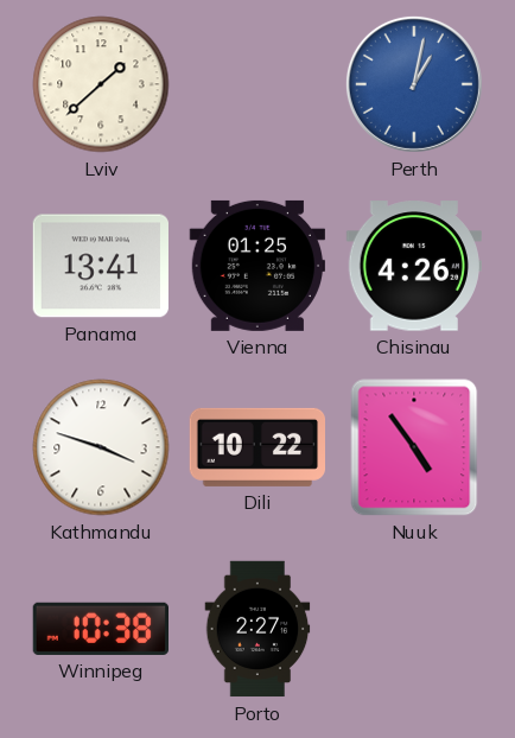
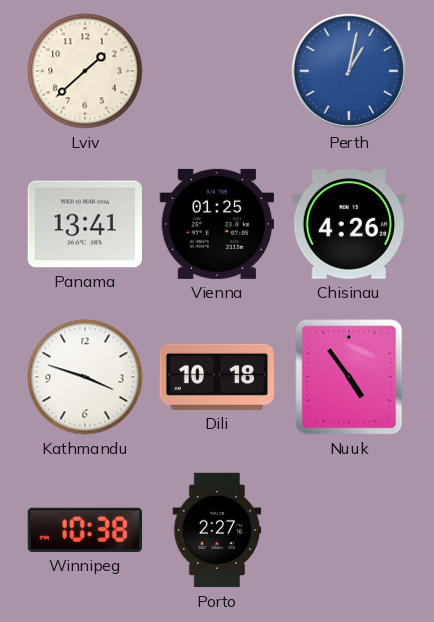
Dili: 10:22 -> 10:18 (217, 377)
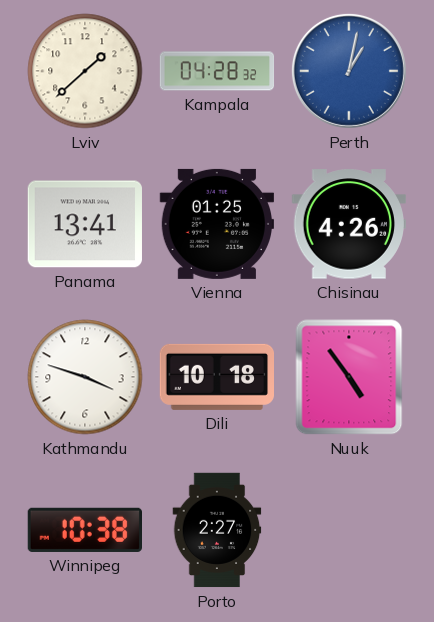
Kampala: none -> 04:28 (217, 71)
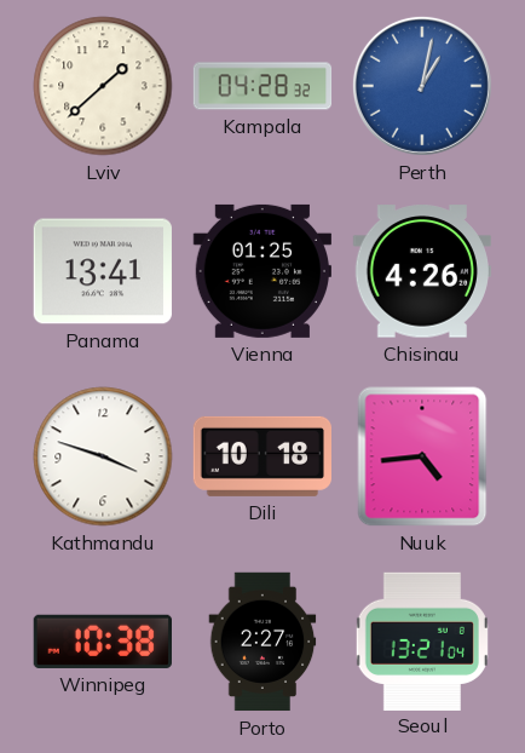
Nuuk: 4:54 -> 4:44 (422, 456)
Seoul: none -> 13:21 (422, 640)
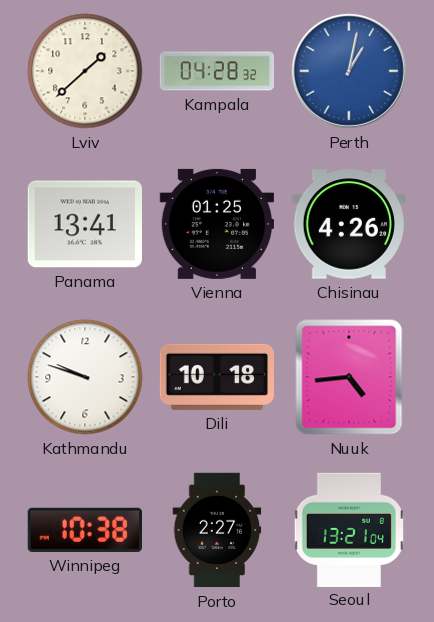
Kathmandu: 3:48 -> 9:48 (85, 377)
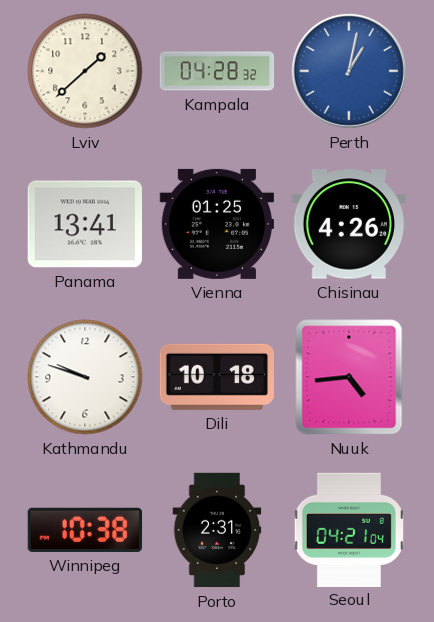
Porto: 2:27 -> 2:31 (217, 530)
Seoul: 13:21 -> 04:21 (349, 529)
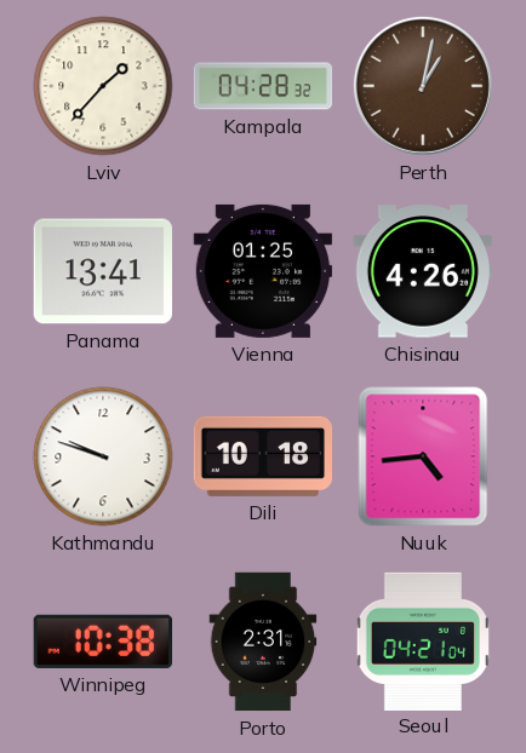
Lviv: 1:38 -> 1:37 (103, 86)
Perth dial: blue -> brown (423, 86)
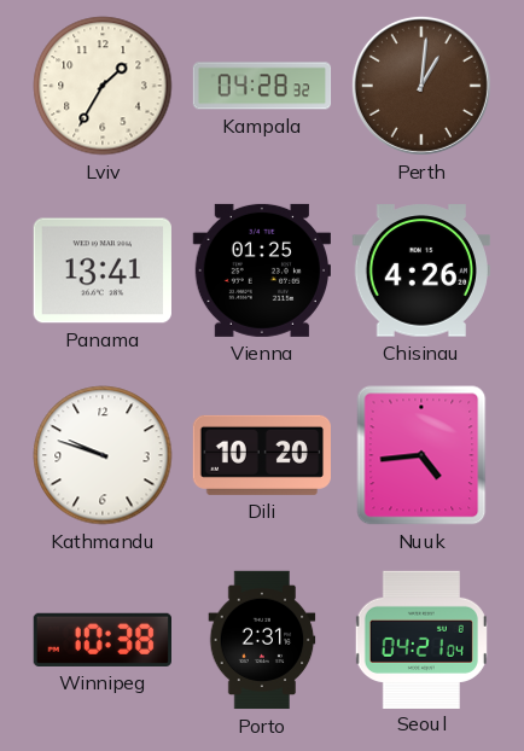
Lviv: 1:37 -> 1:35 (103, 86)
Perth: 1:02 -> 1:01 (421, 86)
Dili: 10:18 -> 10:20 (262, 455)
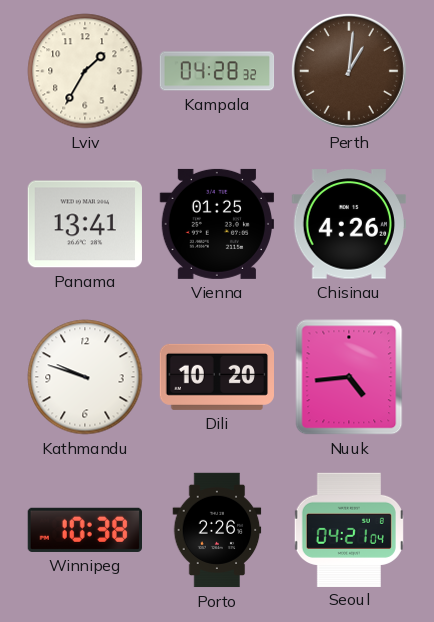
Porto: 2:31 -> 2:26 (217, 530)
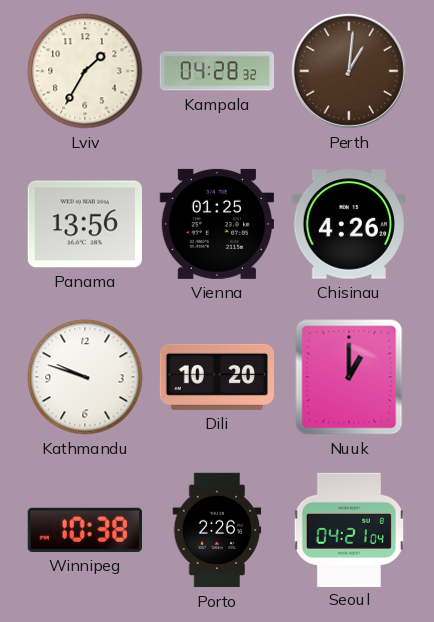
Panama: 13:41 -> 13:56 (84, 224)
Nuuk: 4:44 -> 1:00 (349, 377)
